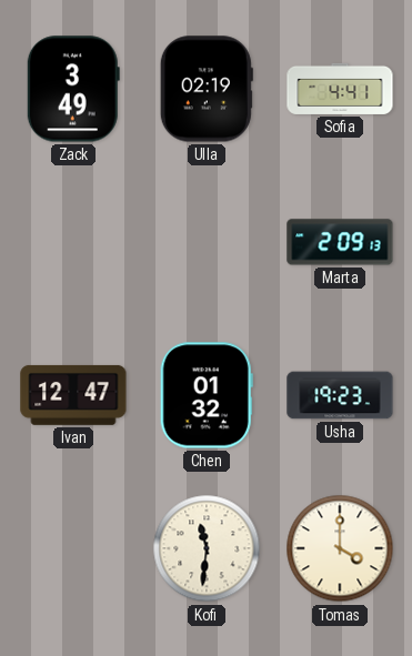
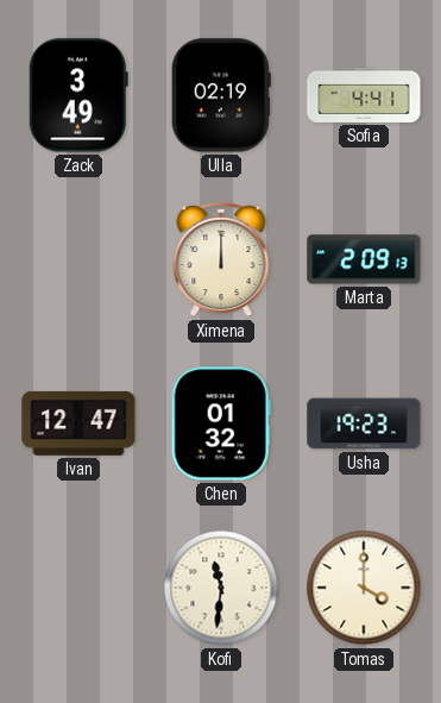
Ximena: none -> 12:00 (221, 259)
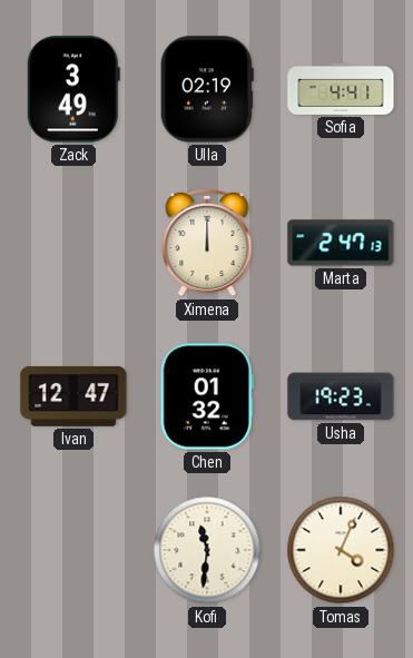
Marta: 2:09 -> 2:47 (341, 243)
Tomas: 4:00 -> 4:04 (341, 550)
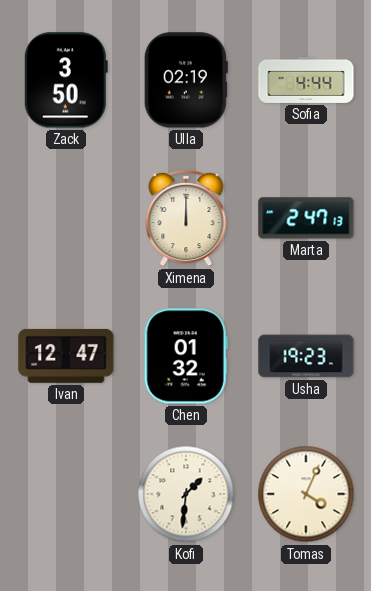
Zack: 3:49 -> 3:50 (66, 80)
Sofia: 4:41 -> 4:44 (306, 80)
Kofi: 11:31 -> 1:31 (186, 494)
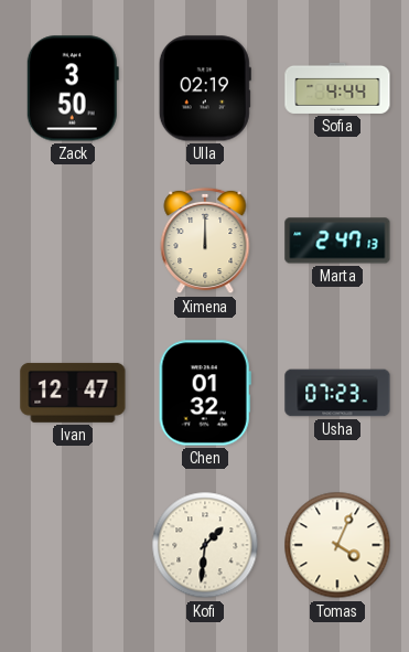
Usha: 19:23 -> 07:23 (337, 393)
